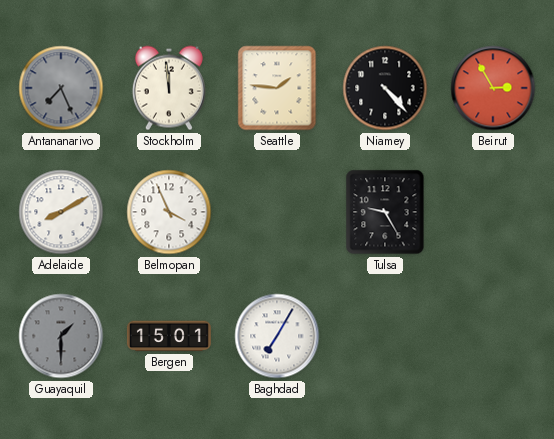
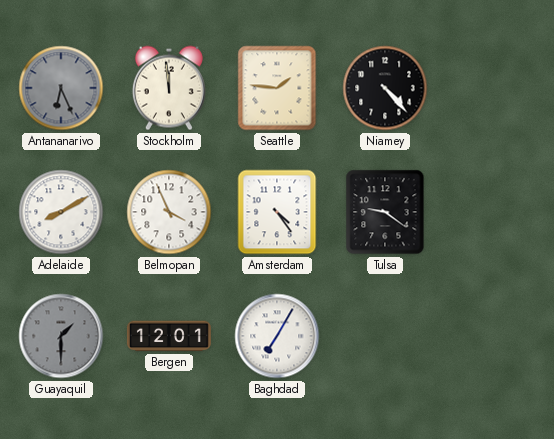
Antananarivo: 7:26 -> 6:26 (61, 88)
Beirut: 2:55 -> none (493, 88)
Amsterdam: none -> 4:24 (277, 212)
Tulsa: 9:25 -> 9:21 (385, 212)
Bergen: 15:01 -> 12:01 (169, 336)
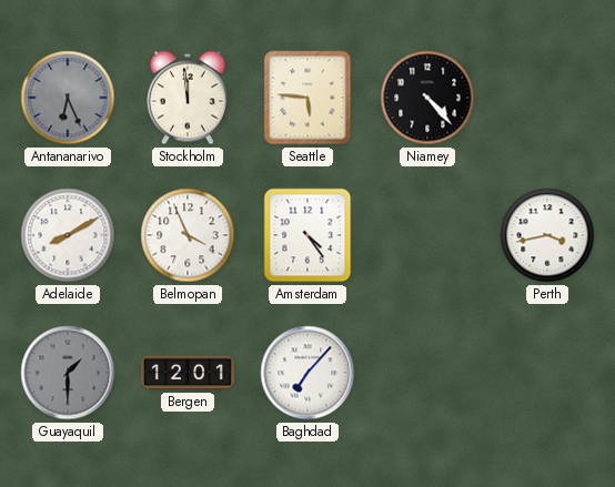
Seattle: 1:46 -> 5:46 (307, 98)
Tulsa: 9:21 -> none (385, 212)
Perth: none -> 3:43 (547, 235)
Baghdad: 7:05 -> 7:07 (307, 373)
